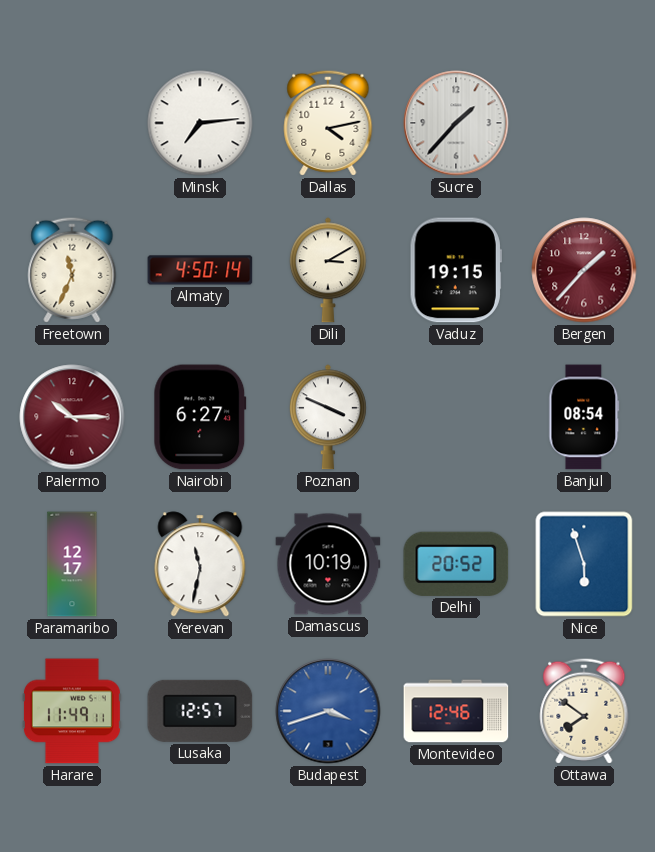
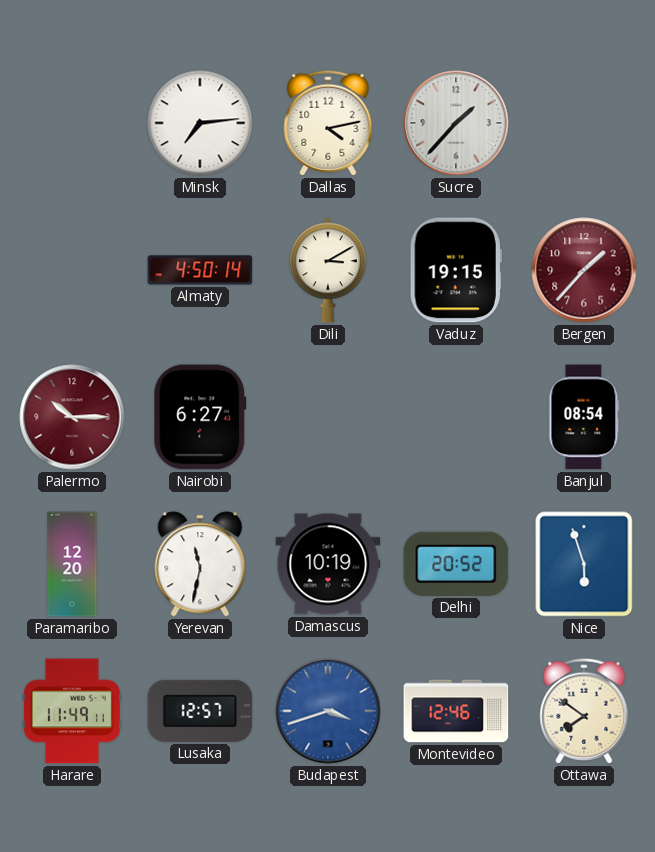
Freetown: 11:34 -> none (72, 270)
Poznan: 3:49 -> none (328, 417)
Paramaribo: 12:17 -> 12:20 (72, 564)
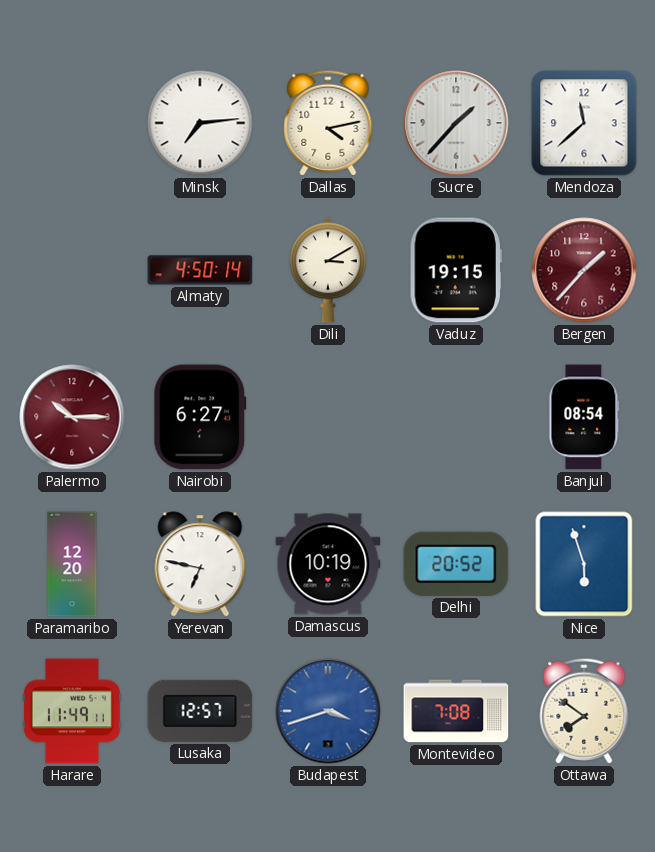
Mendoza: none -> 11:38 (584, 123)
Yerevan: 11:32 -> 6:47 (200, 564)
Montevideo: 12:46 -> 7:08 (456, 711)
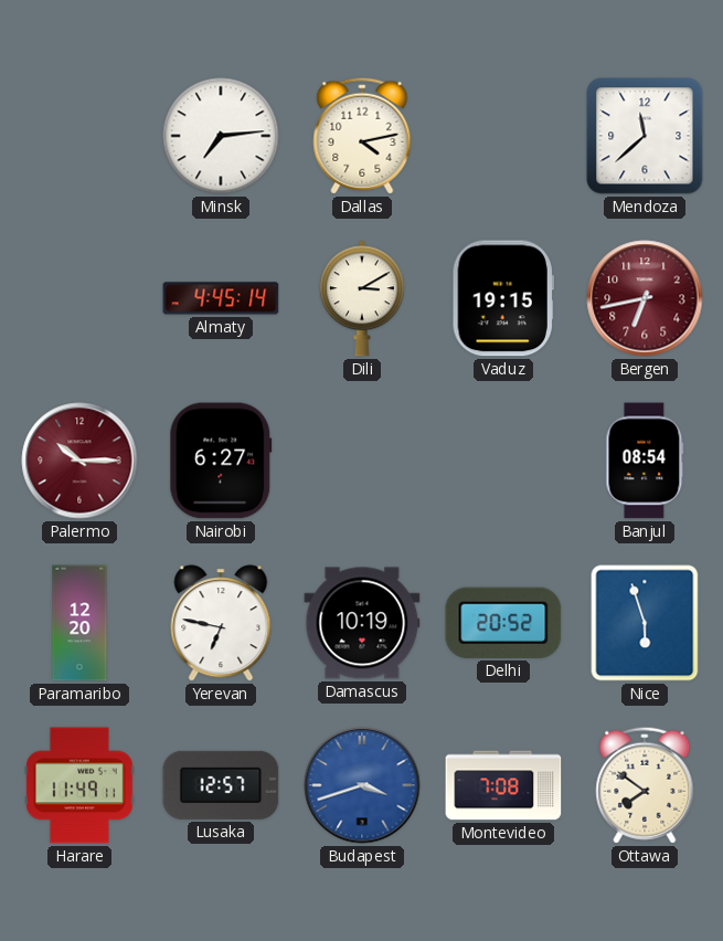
Sucre: 1:37 -> none (456, 123)
Almaty: 4:50 -> 4:45 (221, 298)
Bergen: 1:37 -> 6:43 (645, 298)
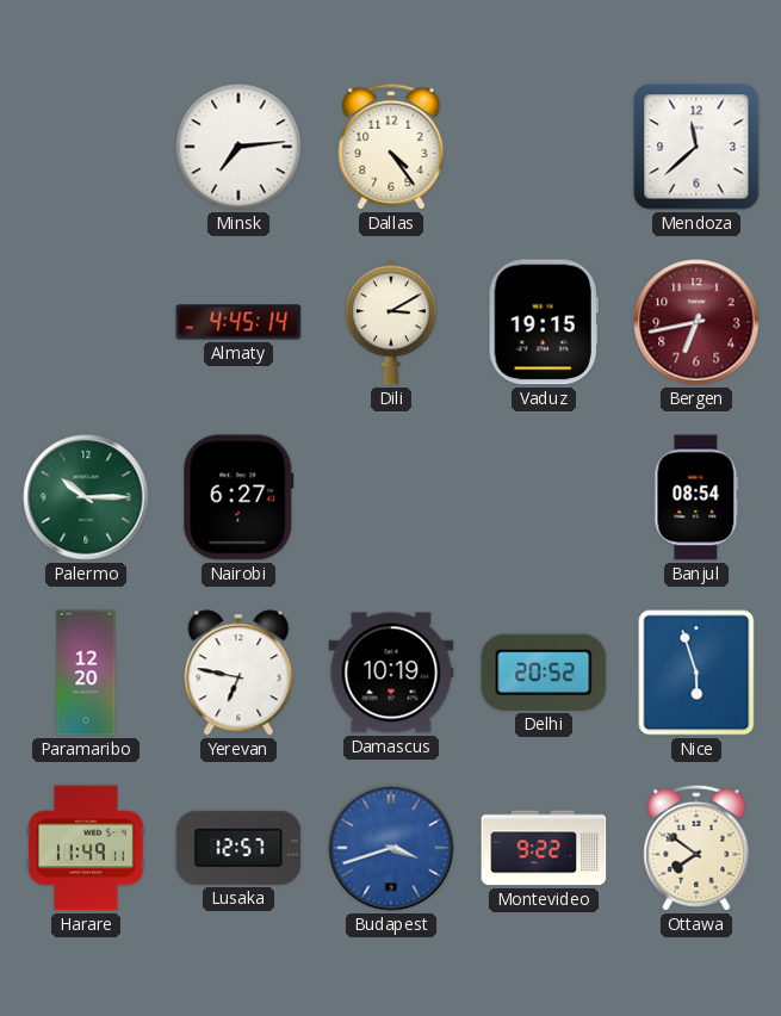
Dallas: 4:13 -> 4:24 (391, 147)
Palermo dial: burgundy -> green (86, 497)
Montevideo: 7:08 -> 9:22 (544, 848)
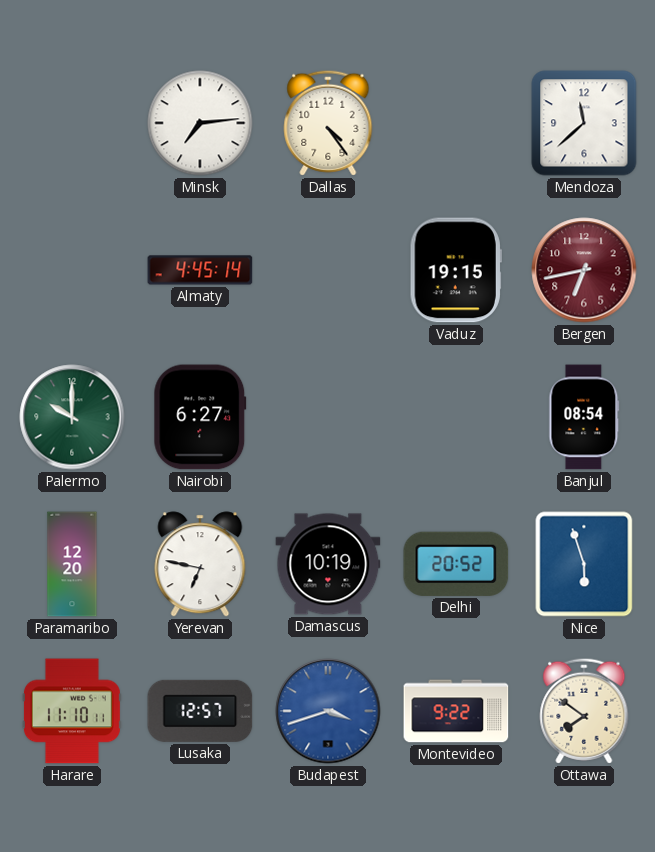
Dili: 3:10 -> none (391, 322)
Palermo: 10:15 -> 10:00 (72, 417)
Harare: 11:49 -> 11:10 (72, 711)
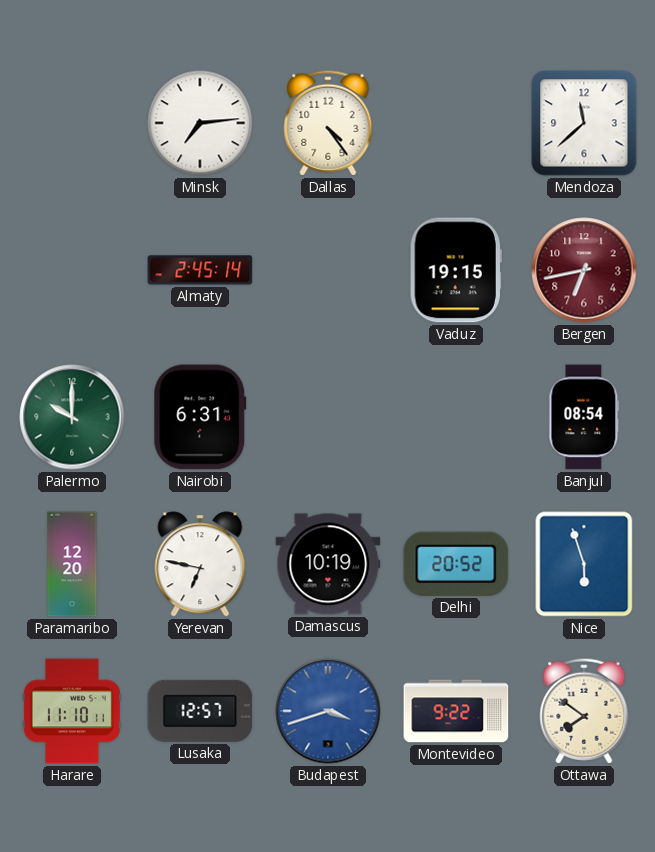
Almaty: 4:45 -> 2:45 (200, 270)
Nairobi: 6:27 -> 6:31 (200, 417)
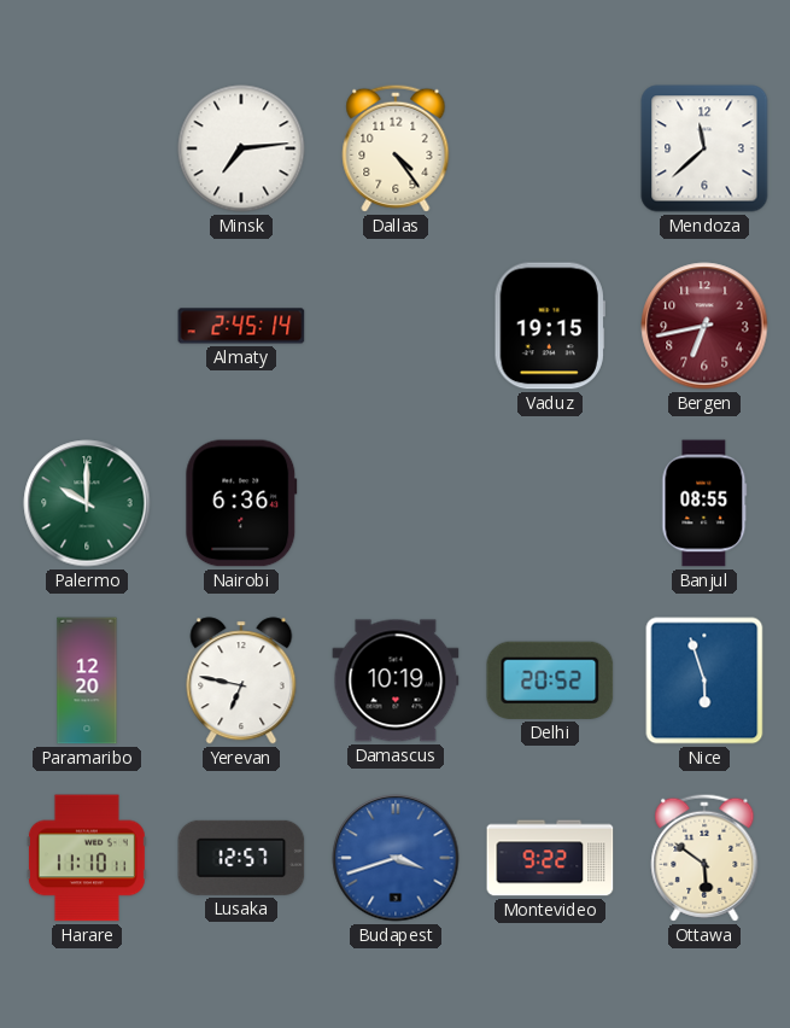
Nairobi: 6:31 -> 6:36 (241, 503)
Banjul: 08:54 -> 08:55 (704, 503)
Ottawa: 7:51 -> 5:51 (704, 858)
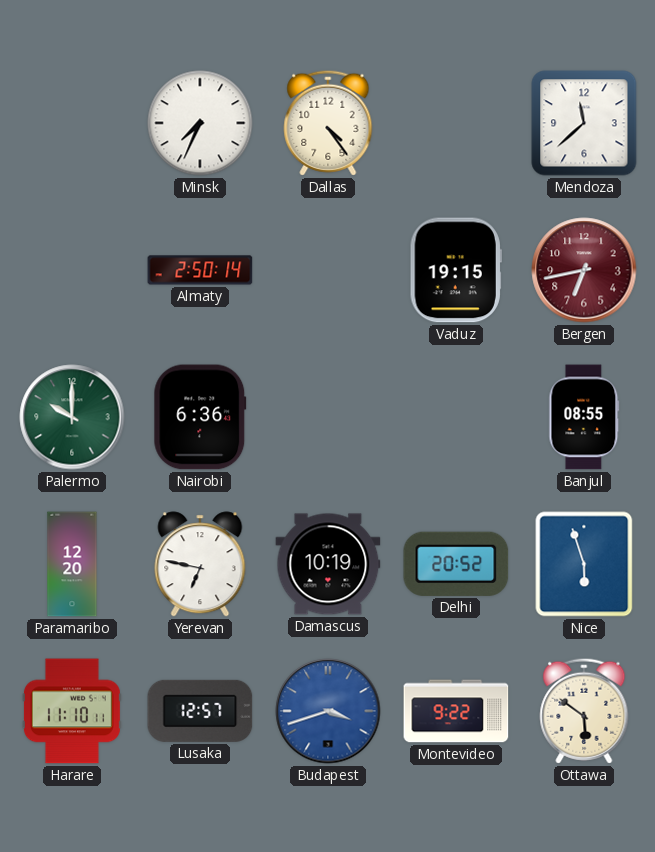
Minsk: 7:14 -> 7:34 (200, 123)
Almaty: 2:45 -> 2:50 (200, 270)
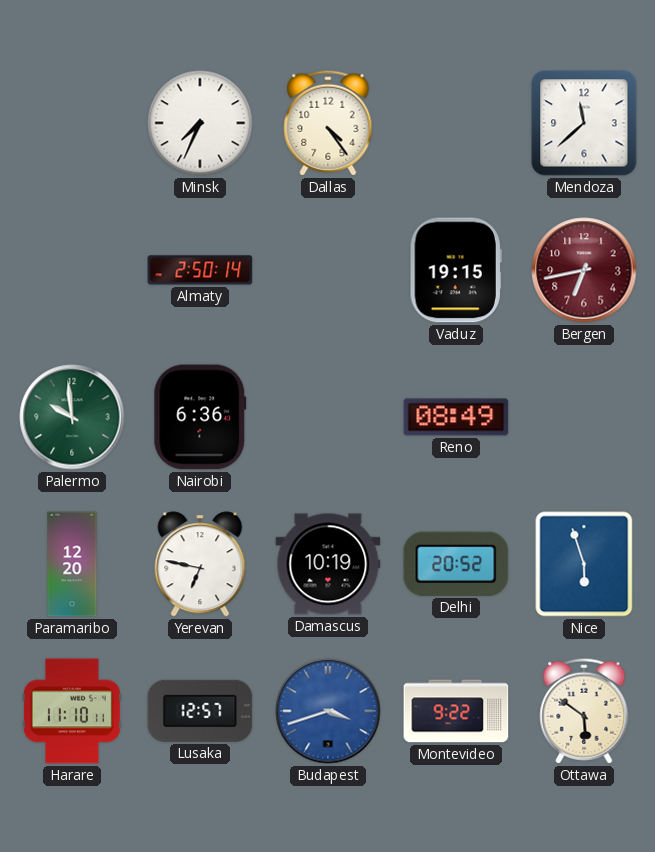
Palermo: 10:00 -> 9:59 (72, 417)
Reno: none -> 08:49 (456, 417)
Banjul: 08:55 -> none (584, 417)
